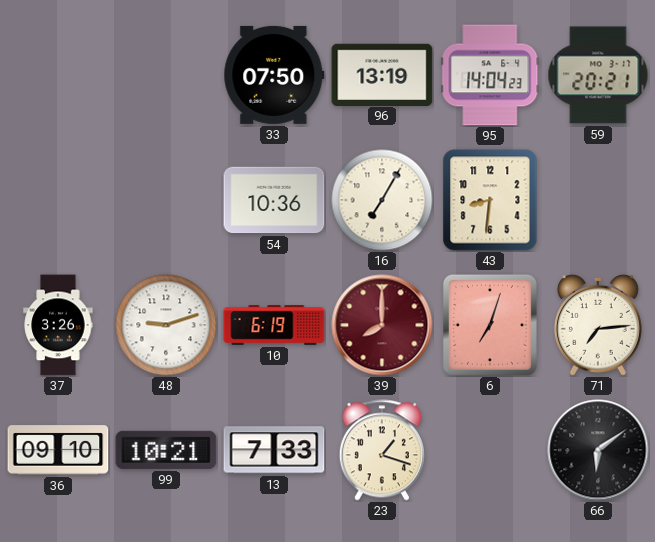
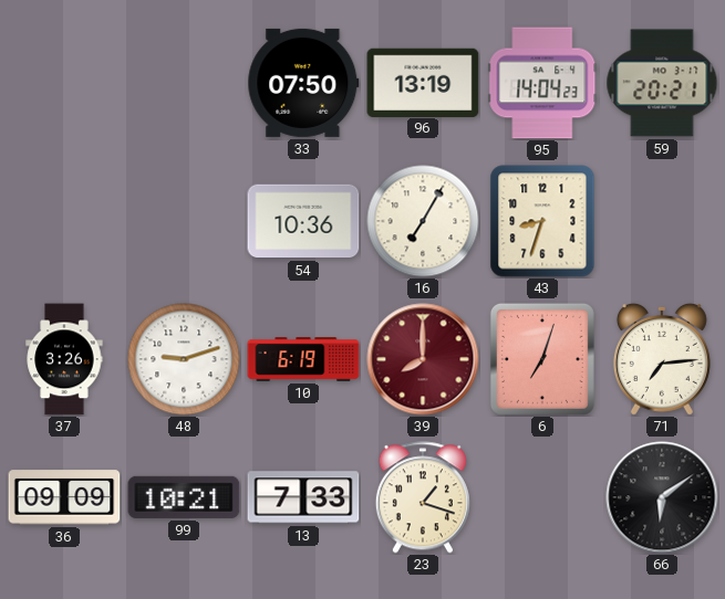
43: 8:31 -> 8:33 (542, 221)
36: 09:10 -> 09:09 (64, 497)
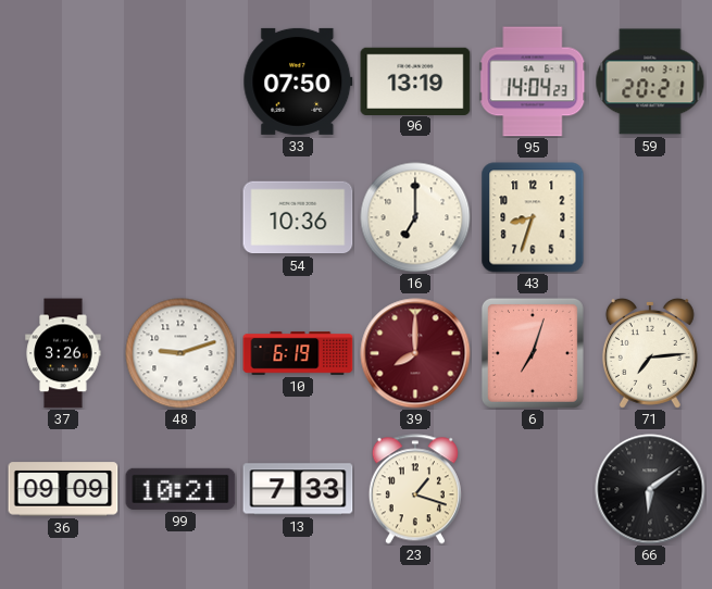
16: 7:05 -> 7:00 (415, 217)
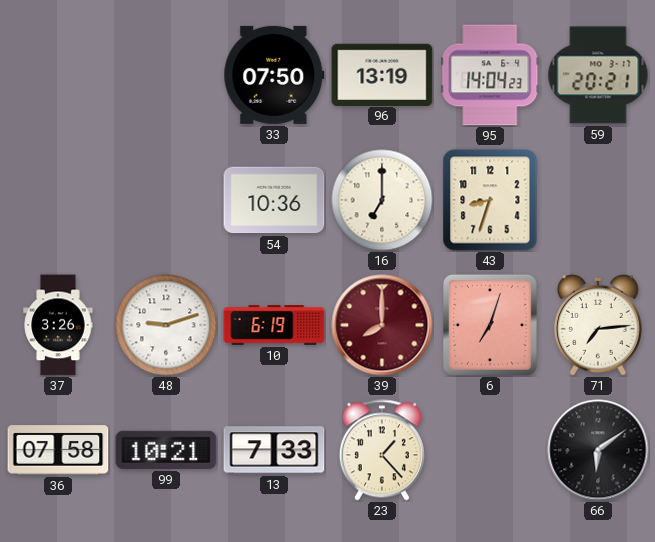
36: 09:09 -> 07:58 (58, 450)
23: 1:18 -> 1:23 (382, 450)
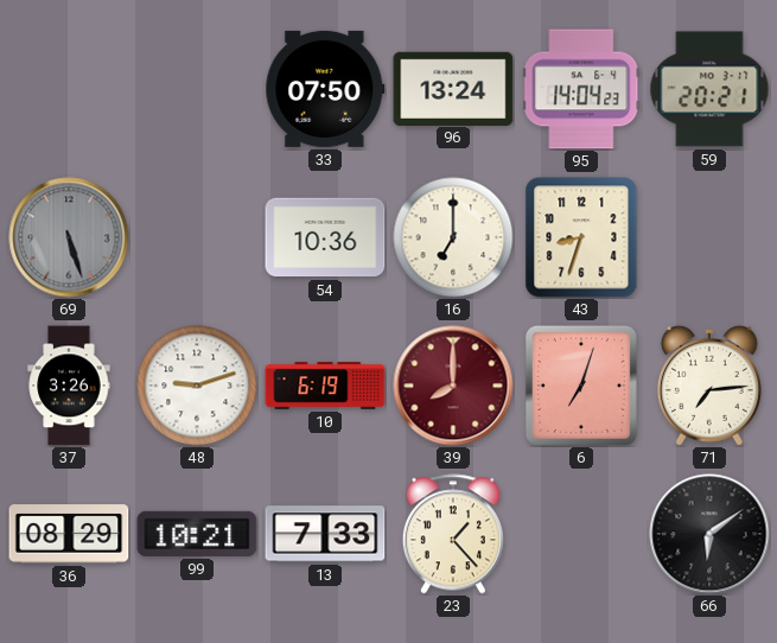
96: 13:19 -> 13:24 (453, 88)
69: none -> 5:27 (69, 237)
36: 07:58 -> 08:29 (69, 534)
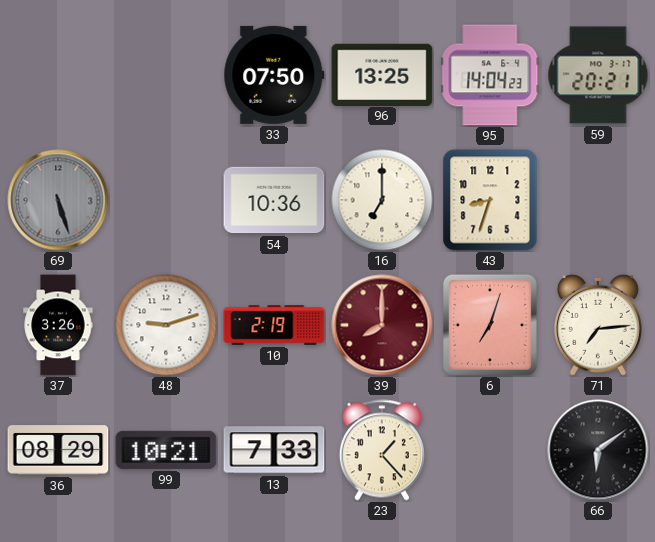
96: 13:24 -> 13:25 (382, 74)
10: 6:19 -> 2:19 (274, 325)
